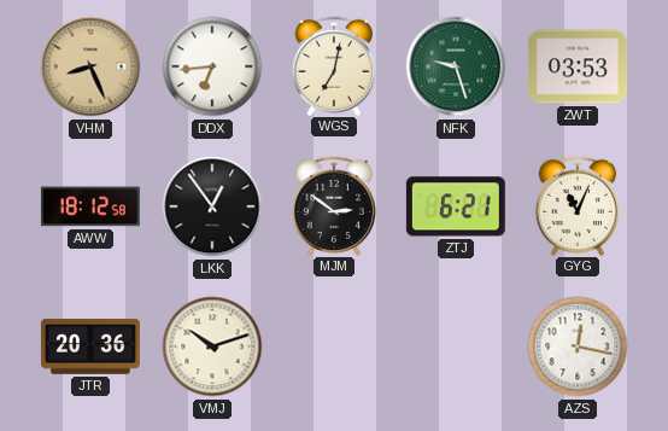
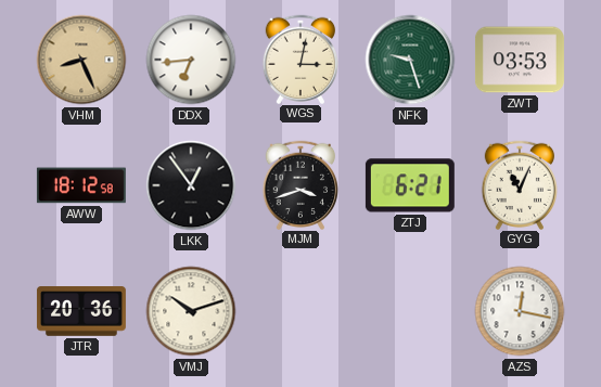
WGS: 7:02 -> 3:02 (299, 59)
MJM: 2:51 -> 3:42 (299, 184)
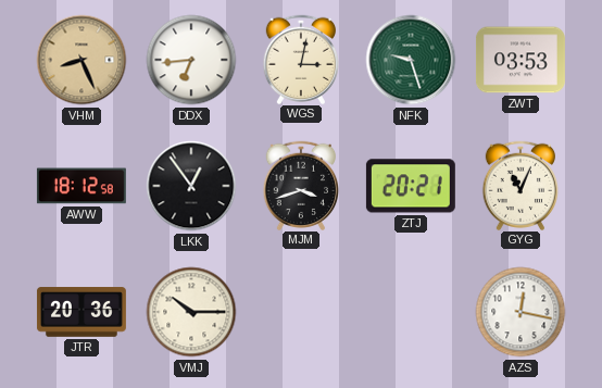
ZTJ: 6:21 -> 20:21 (411, 186)
VMJ: 10:12 -> 10:15 (191, 312)
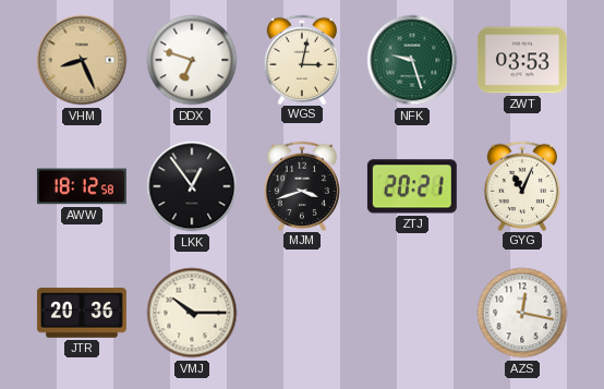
DDX: 6:44 -> 6:48 (192, 60)
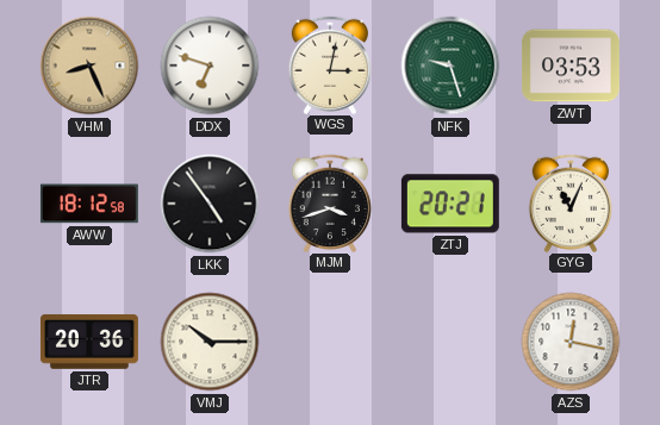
LKK: 12:54 -> 4:54 (210, 204)
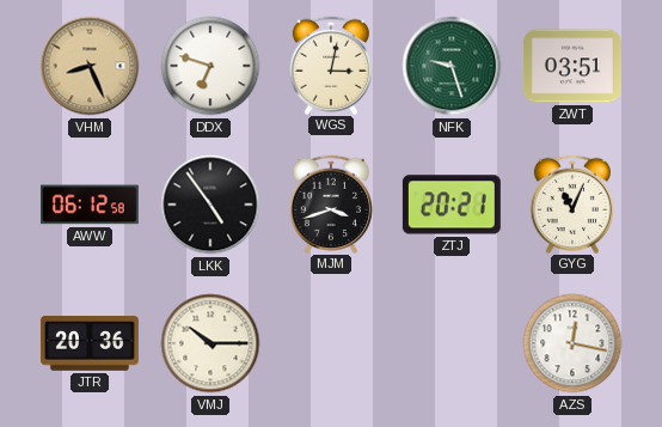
ZWT: 03:53 -> 03:51 (572, 66)
AWW: 18:12 -> 06:12 (90, 205)
